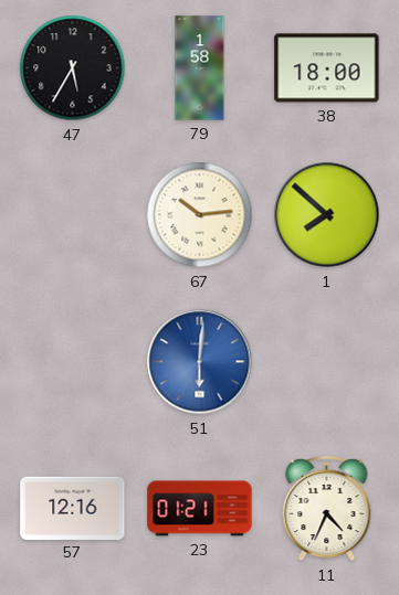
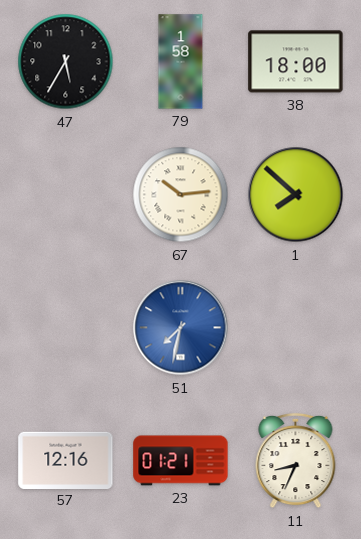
51: 6:01 -> 7:32 (181, 328)
11: 4:34 -> 8:34 (296, 461)
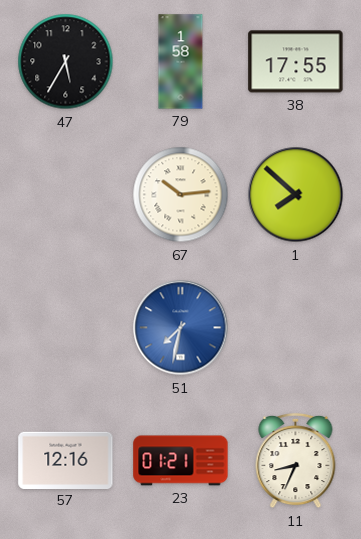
38: 18:00 -> 17:55 (296, 62)
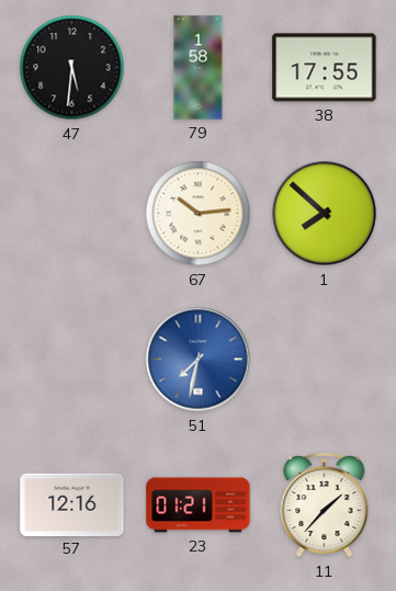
47: 5:35 -> 5:31 (72, 68)
11: 8:34 -> 1:37 (325, 505)
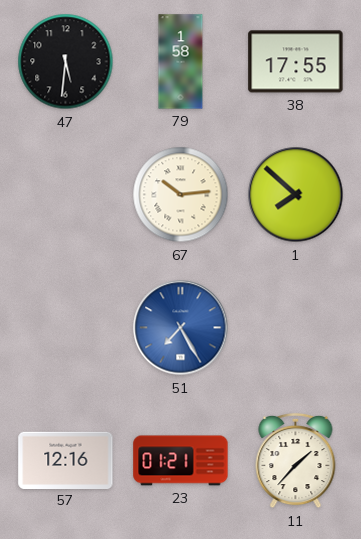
51: 7:32 -> 7:25 (181, 328)
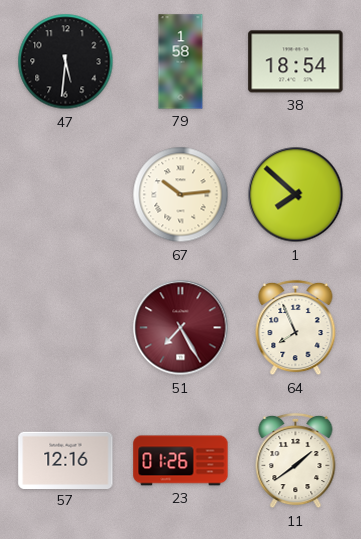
38: 17:55 -> 18:54 (296, 62)
51 dial: blue -> burgundy (181, 328)
64: none -> 7:56 (296, 328)
23: 01:21 -> 01:26 (181, 461)
11: 1:37 -> 1:39 (296, 461)
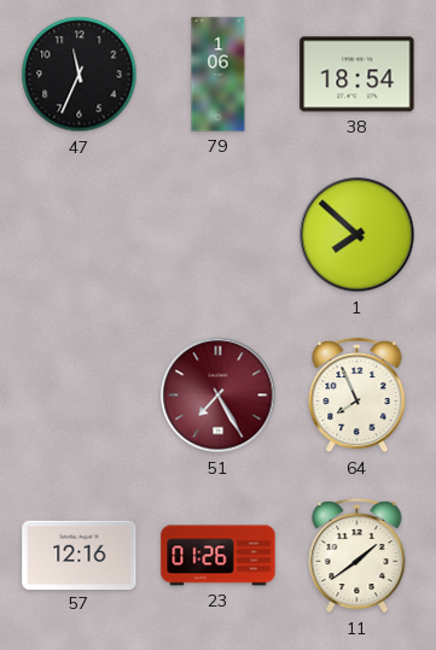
47: 5:31 -> 11:34 (80, 75)
79: 1:58 -> 1:06 (219, 75)
67: 10:14 -> none (181, 195)
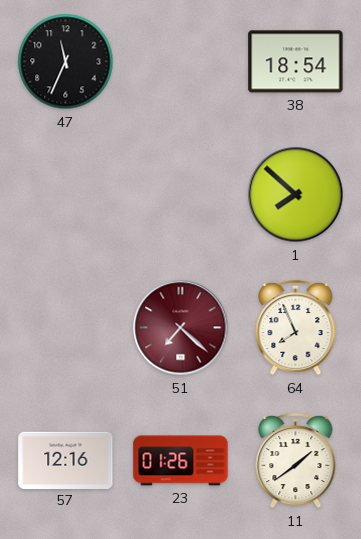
79: 1:06 -> none (219, 75)
51: 7:25 -> 7:22 (181, 328)
